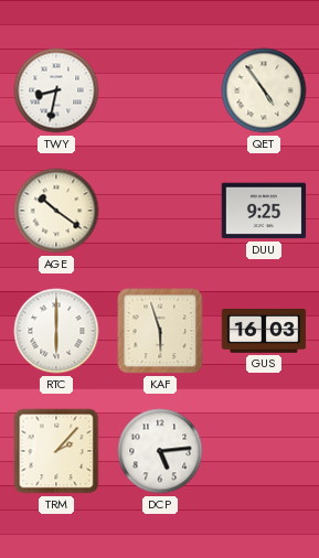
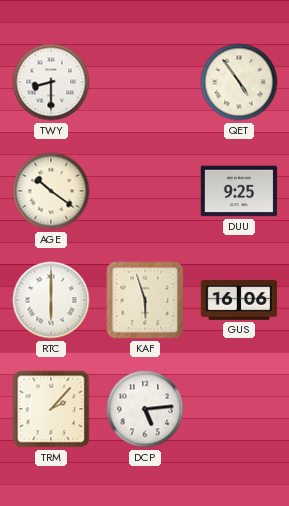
TWY: 8:32 -> 8:30 (51, 82)
GUS: 16:03 -> 16:06 (239, 301)
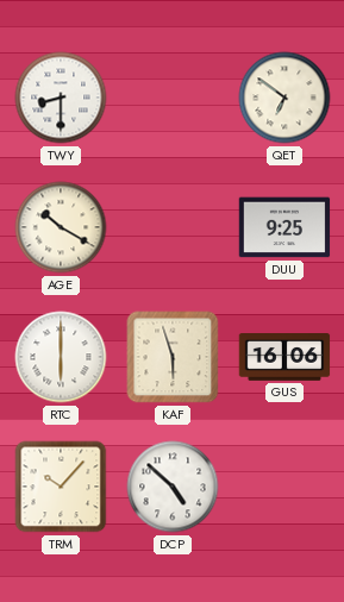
QET: 4:54 -> 6:51 (284, 98)
AGE: 10:21 -> 10:20 (61, 227)
TRM: 2:07 -> 10:07 (61, 487)
DCP: 5:14 -> 4:52 (173, 487)
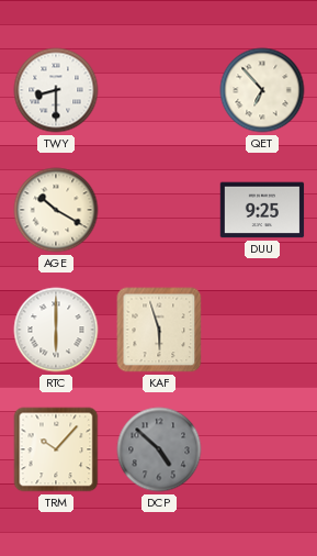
QET: 6:51 -> 6:53 (262, 90)
GUS: 16:06 -> none (284, 358)
DCP dial: white -> grey (159, 449)
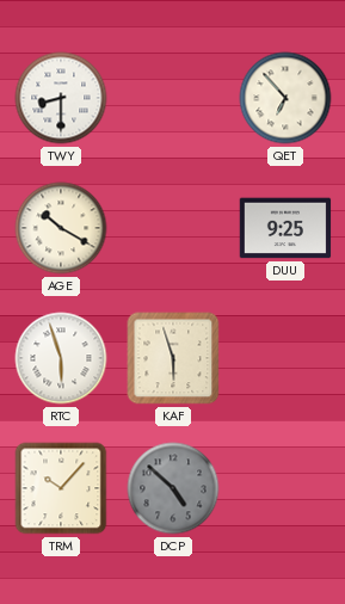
RTC: 6:00 -> 5:57 (61, 358)
